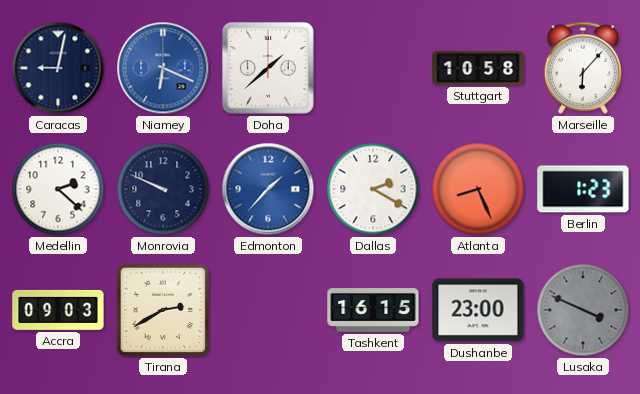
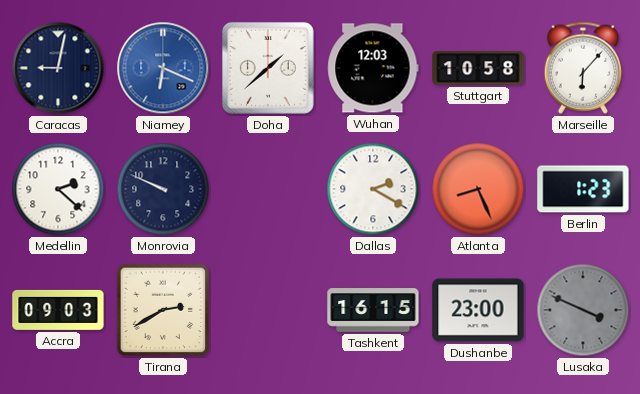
Wuhan: none -> 12:03 (373, 68)
Edmonton: 1:37 -> none (268, 189)
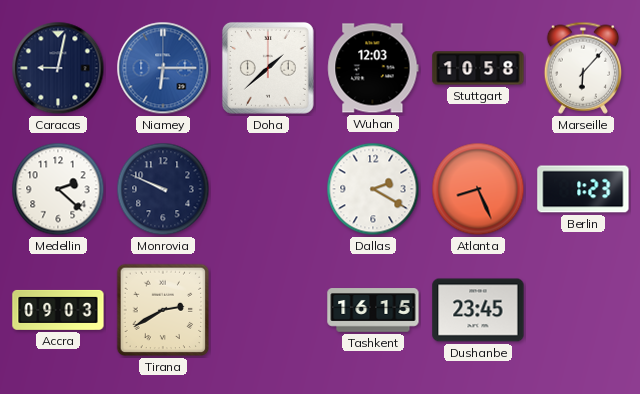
Niamey: 6:19 -> 6:15 (163, 68)
Dushanbe: 23:00 -> 23:45 (478, 310)
Lusaka: 3:49 -> none (583, 310)
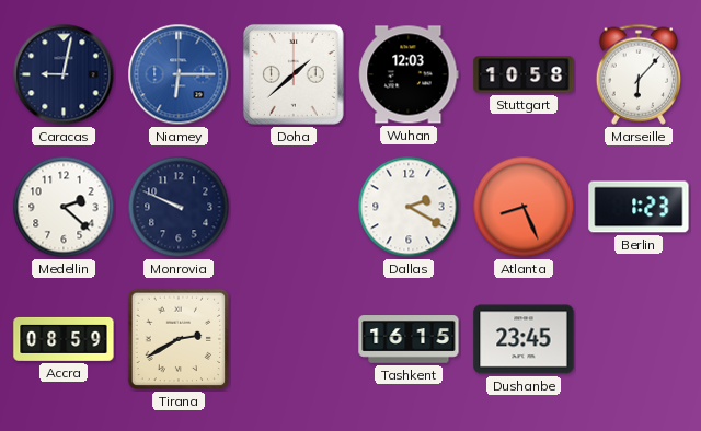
Accra: 09:03 -> 08:59 (64, 339)
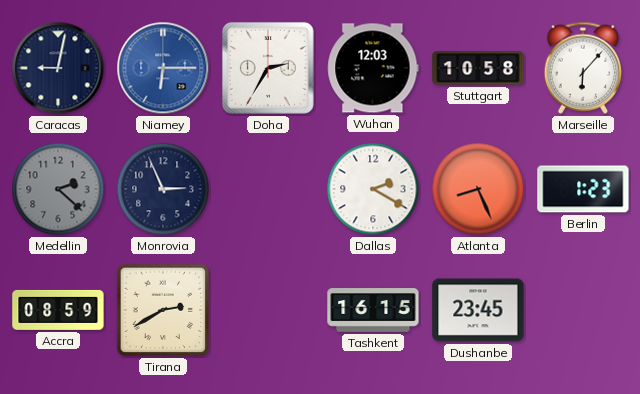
Doha: 1:38 -> 2:35 (268, 68)
Medellin dial: white -> grey (58, 189)
Monrovia: 9:49 -> 2:56 (163, 189)
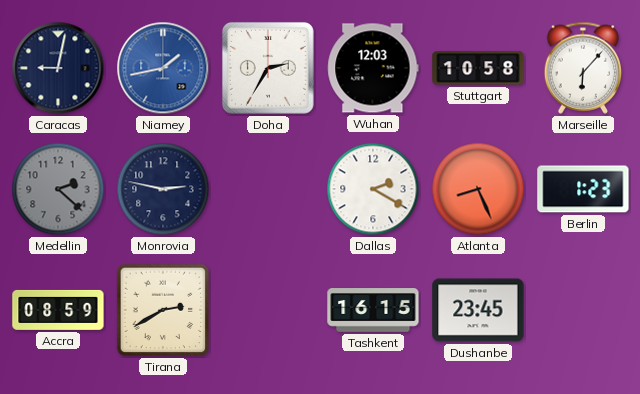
Niamey: 6:15 -> 1:43 (163, 68)
Monrovia: 2:56 -> 2:47 (163, 189)
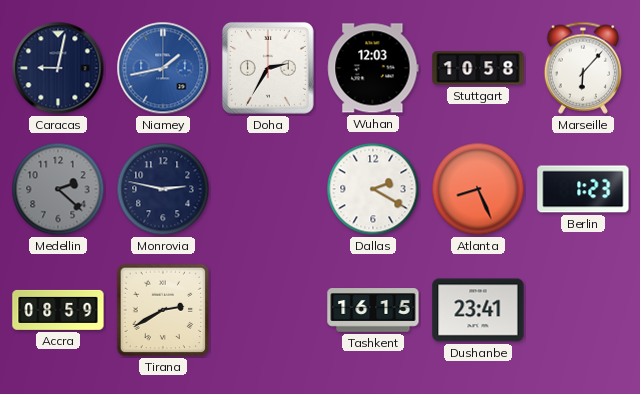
Dushanbe: 23:45 -> 23:41 (478, 310)
